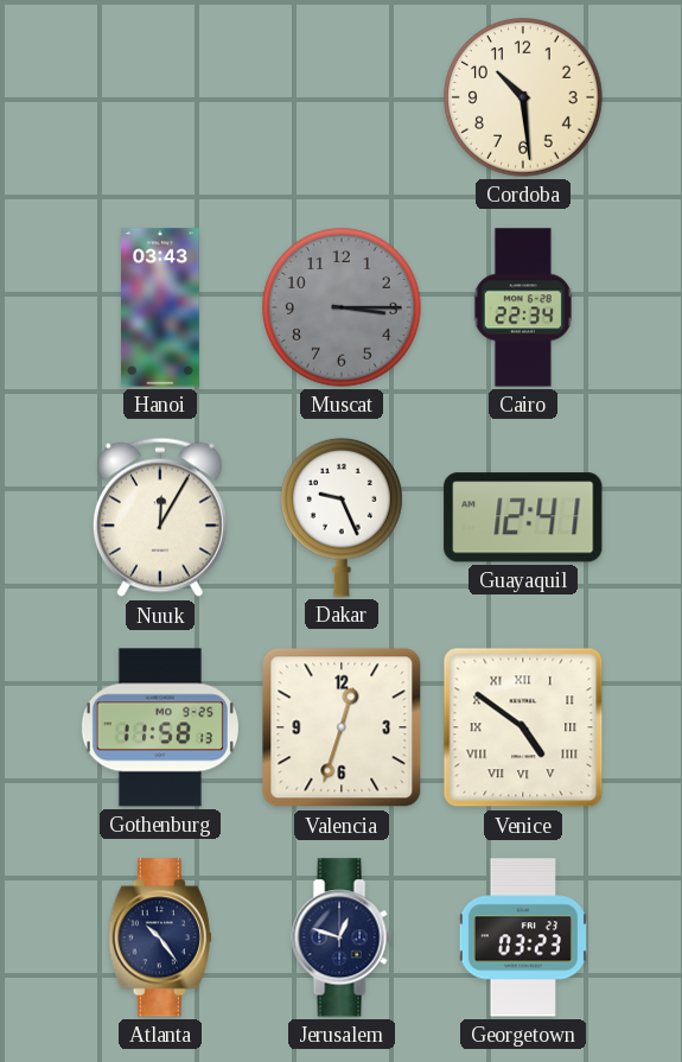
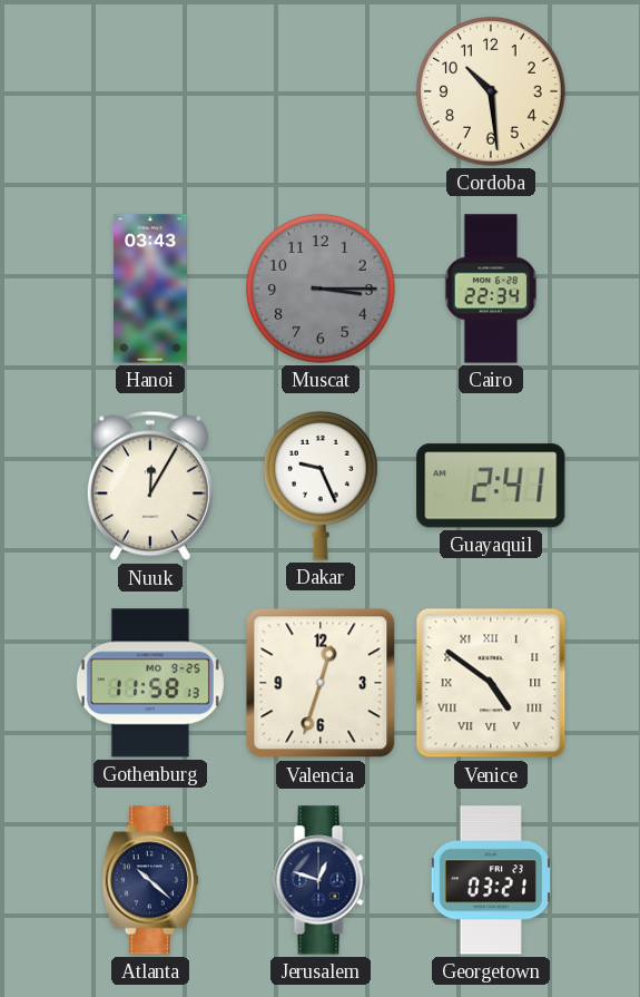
Guayaquil: 12:41 -> 2:41 (491, 486)
Atlanta: 10:24 -> 10:22 (150, 880)
Georgetown: 03:23 -> 03:21 (491, 880)
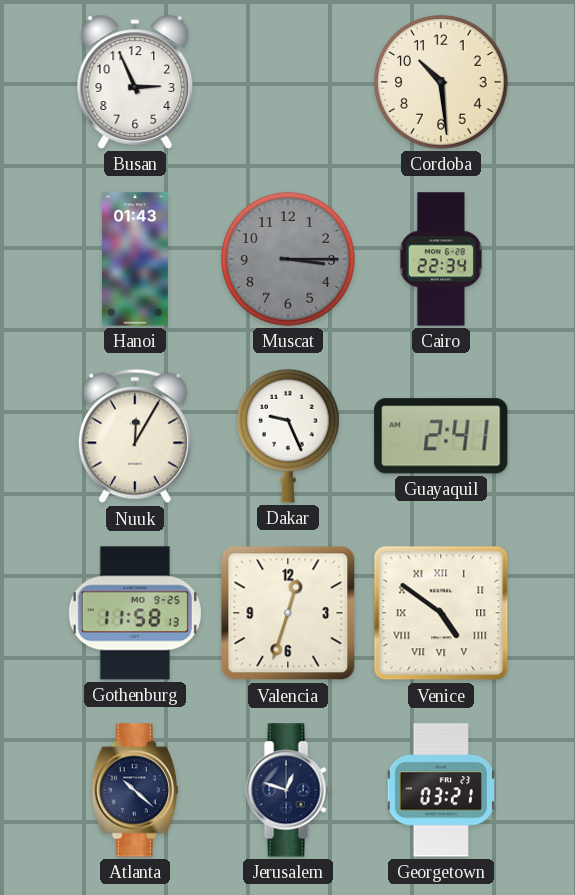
Busan: none -> 2:56 (135, 82)
Hanoi: 03:43 -> 01:43 (136, 259)
